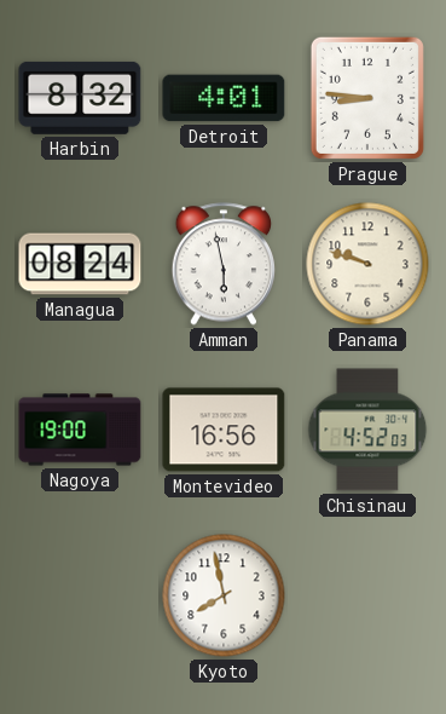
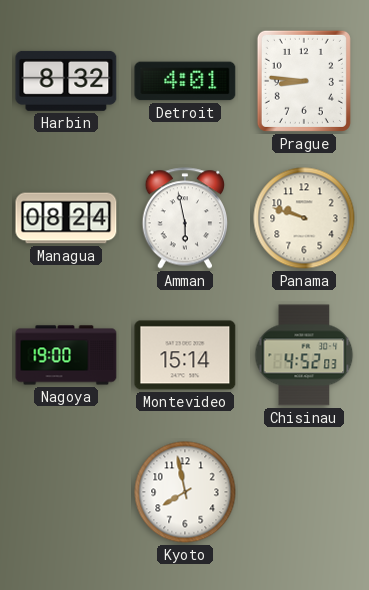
Montevideo: 16:56 -> 15:14 (185, 355)
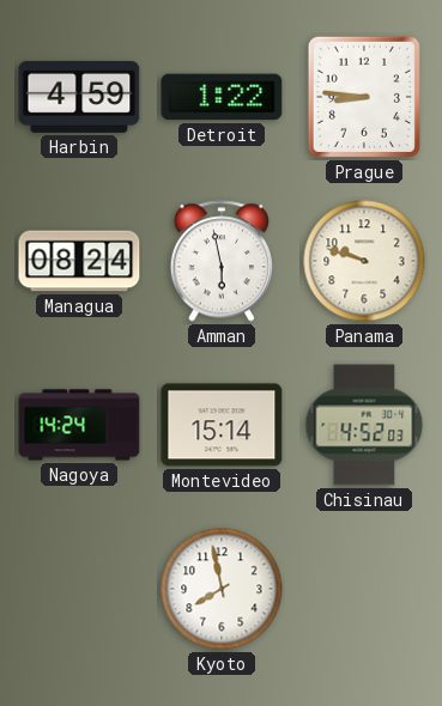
Harbin: 8:32 -> 4:59 (79, 97)
Detroit: 4:01 -> 1:22 (222, 97)
Nagoya: 19:00 -> 14:24 (79, 425)
